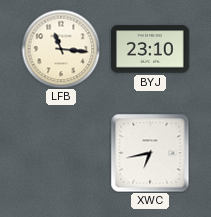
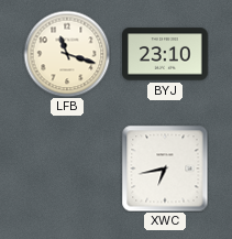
LFB: 11:16 -> 11:18 (67, 54)
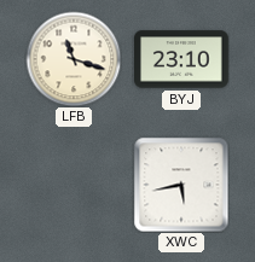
XWC: 6:43 -> 5:43 (181, 185)
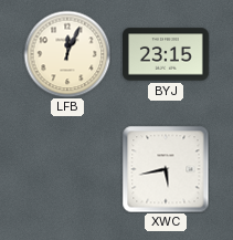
LFB: 11:18 -> 12:04 (67, 54)
BYJ: 23:10 -> 23:15 (167, 54)
